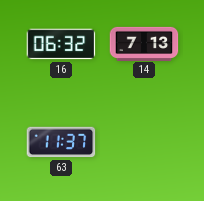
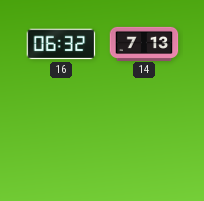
63: 11:37 -> none (61, 142)
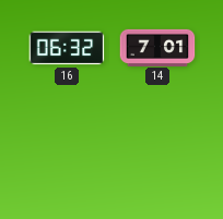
14: 7:13 -> 7:01 (157, 47)
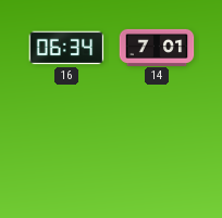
16: 06:32 -> 06:34 (66, 48)
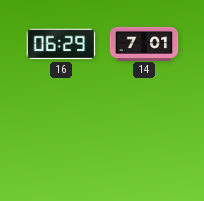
16: 06:34 -> 06:29 (61, 44)
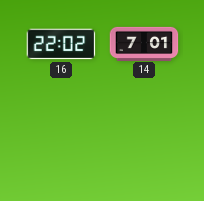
16: 06:29 -> 22:02 (61, 44)
